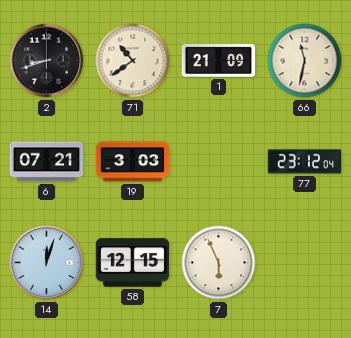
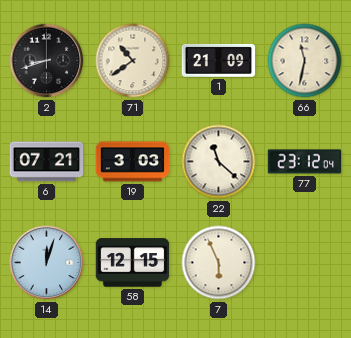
22: none -> 11:22 (219, 162)
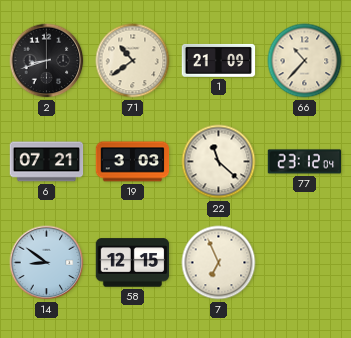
66: 11:32 -> 10:37 (305, 61)
14: 12:03 -> 8:51 (47, 263)
7: 5:56 -> 6:56 (219, 263)
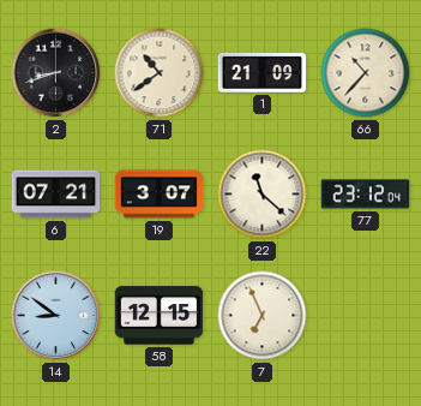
19: 3:03 -> 3:07 (160, 195)
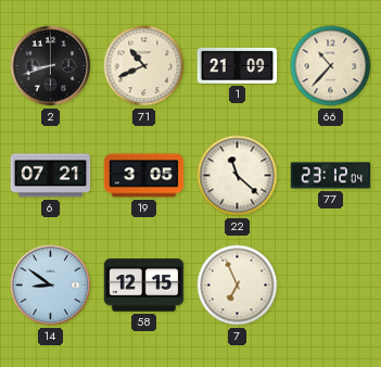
71: 10:39 -> 10:41 (144, 66)
19: 3:07 -> 3:05 (144, 176)
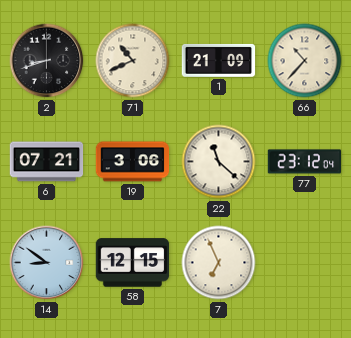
19: 3:05 -> 3:06 (133, 162)
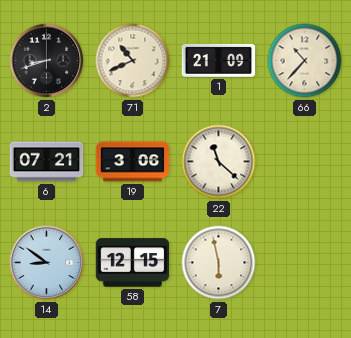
77: 23:12 -> none (305, 162)
7: 6:56 -> 5:58 (219, 263)
